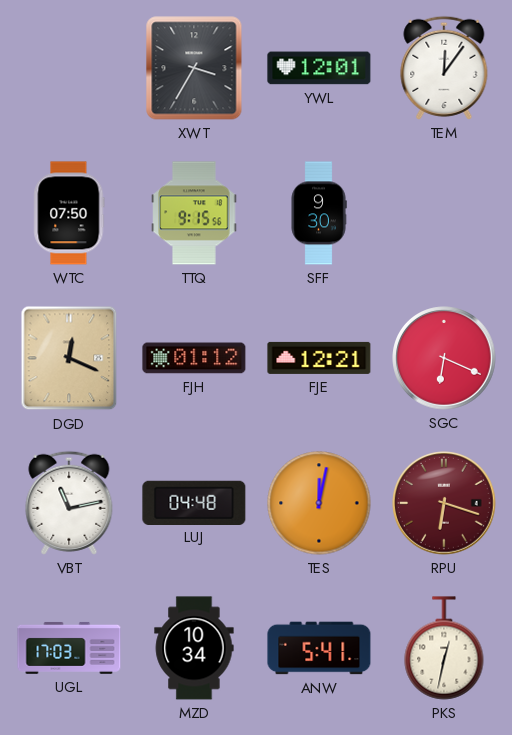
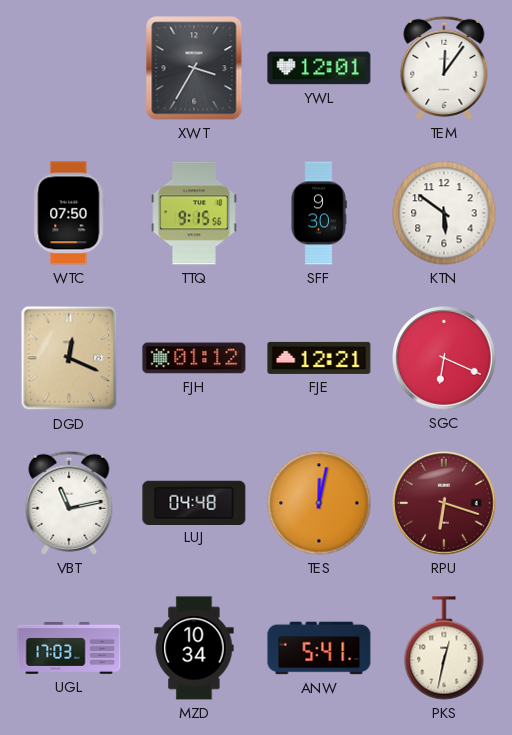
KTN: none -> 5:51 (444, 213)
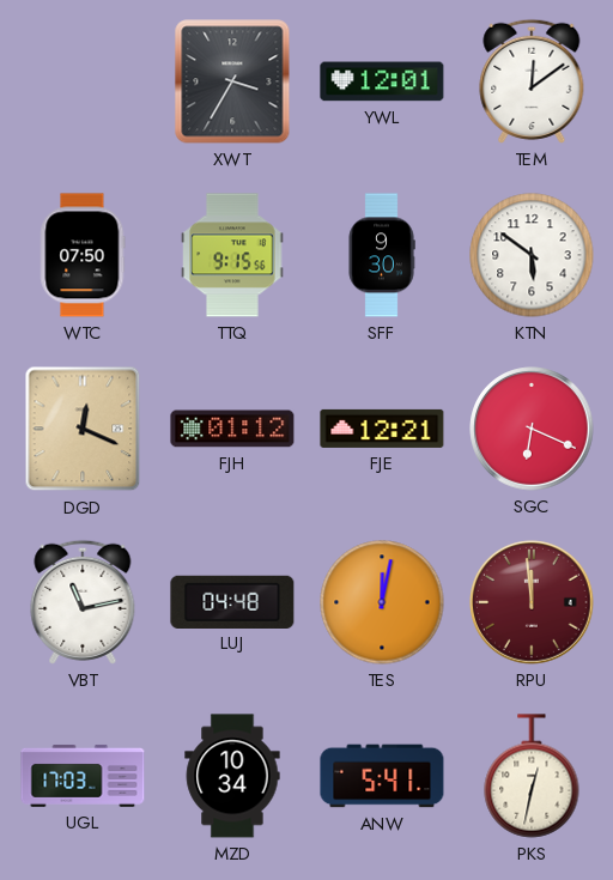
TEM: 12:06 -> 12:09 (532, 81)
RPU: 6:18 -> 11:59 (532, 602)
